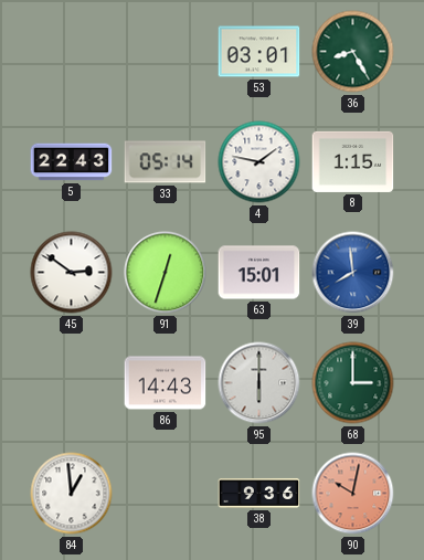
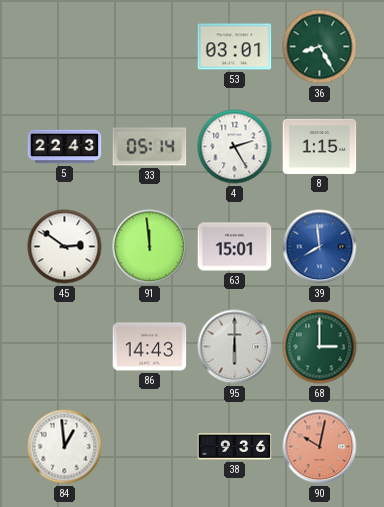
4: 1:47 -> 2:25 (235, 147)
91: 12:33 -> 11:59 (150, 247)
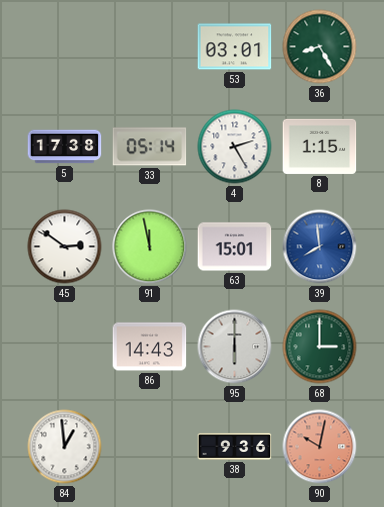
5: 22:43 -> 17:38 (65, 147)
91: 11:59 -> 11:58 (150, 247)
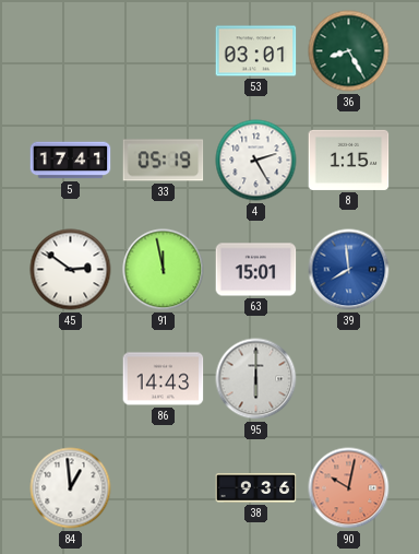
5: 17:38 -> 17:41 (71, 161)
33: 05:14 -> 05:19 (164, 161)
68: 3:00 -> none (320, 347)
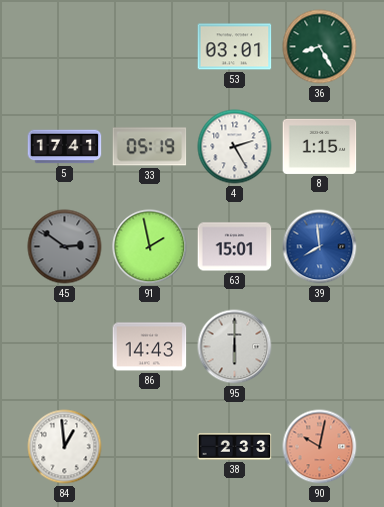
45 dial: white -> grey (65, 247)
91: 11:58 -> 1:58 (150, 247)
38: 9:36 -> 2:33 (235, 446)
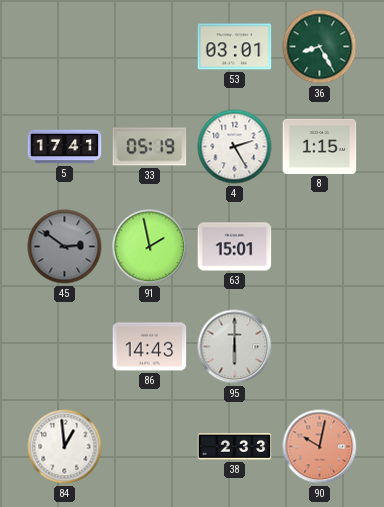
39: 7:59 -> none (320, 247)
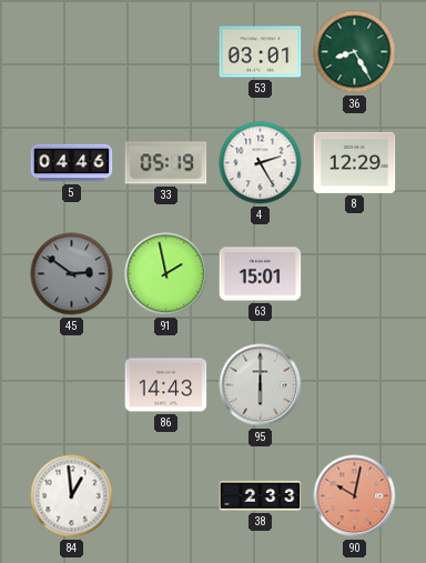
5: 17:41 -> 04:46 (72, 163)
8: 1:15 -> 12:29 (355, 162)
